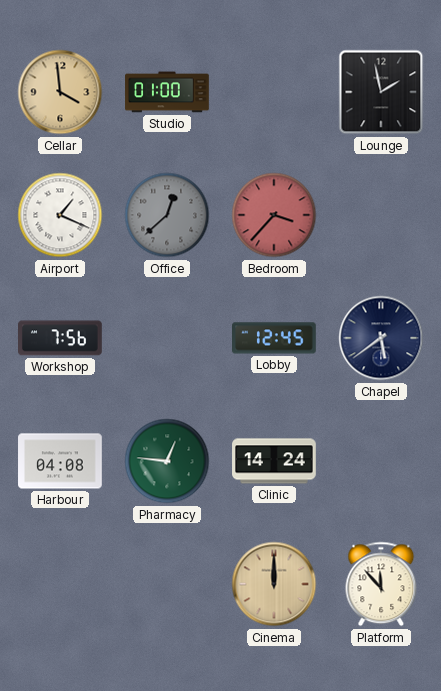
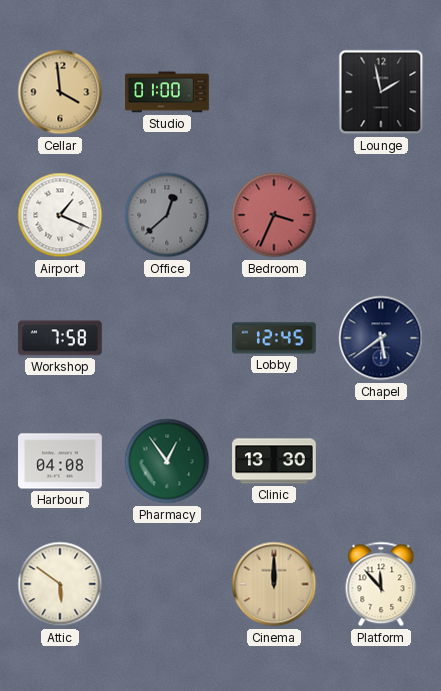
Bedroom: 3:37 -> 3:34 (274, 215)
Workshop: 7:56 -> 7:58 (61, 338)
Pharmacy: 12:46 -> 12:54 (167, 461)
Clinic: 14:24 -> 13:30 (274, 461)
Attic: none -> 5:51 (60, 584)
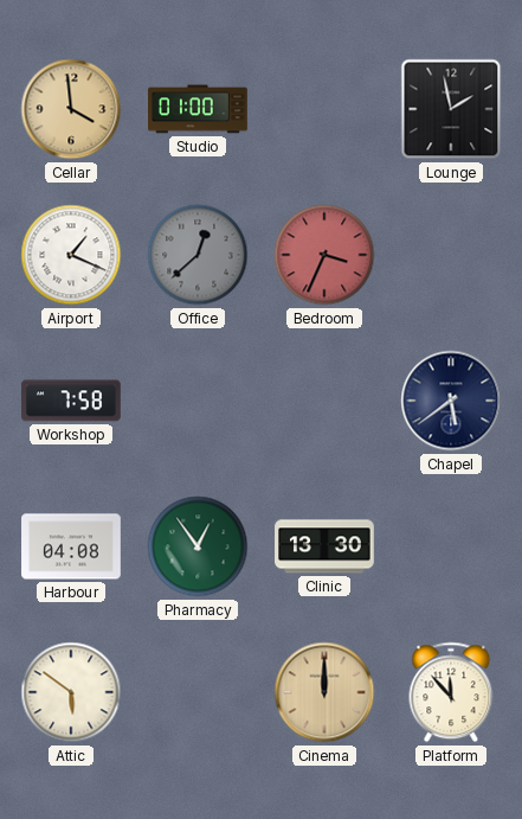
Lobby: 12:45 -> none (275, 338)
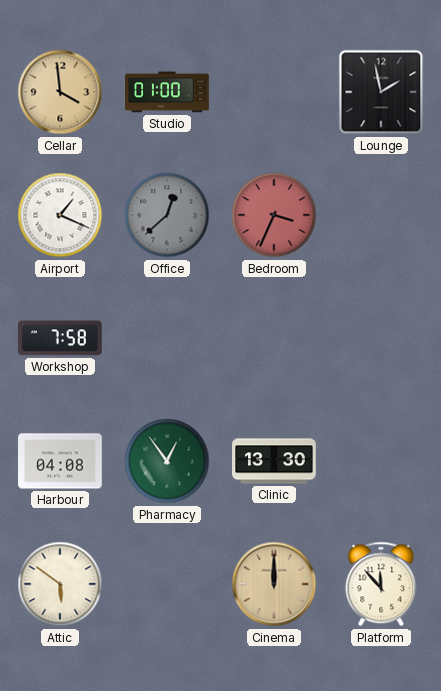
Chapel: 5:39 -> none (451, 401)
